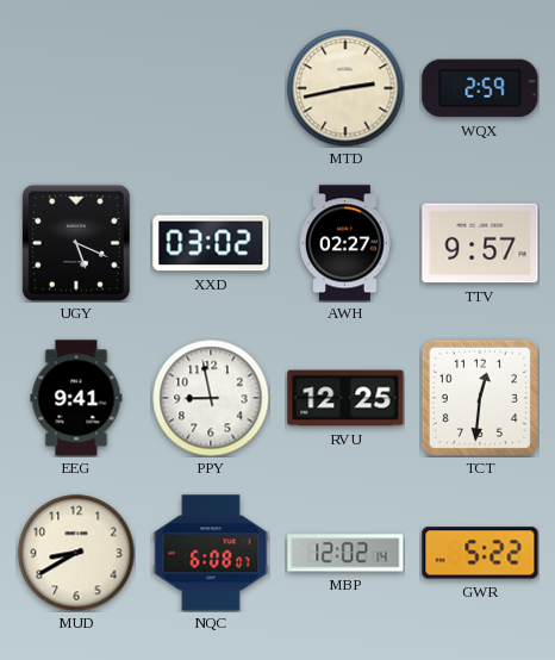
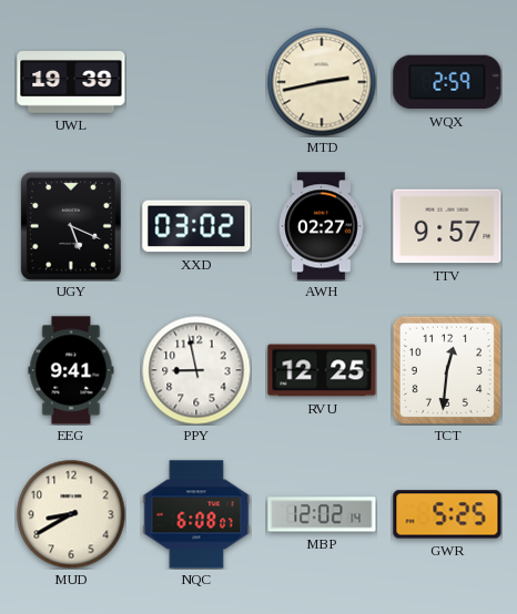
UWL: none -> 19:39 (71, 83)
GWR: 5:22 -> 5:25 (447, 514)
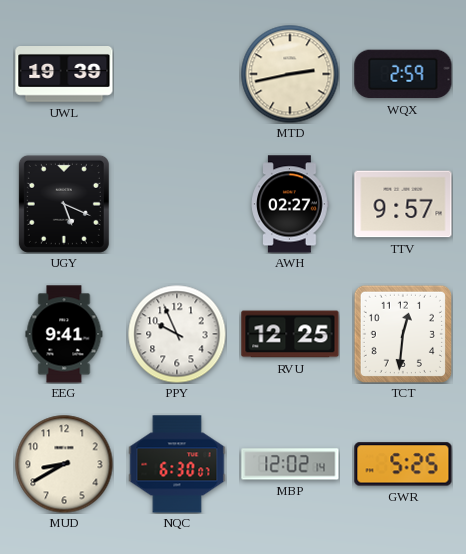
XXD: 03:02 -> none (196, 226)
PPY: 8:58 -> 9:56 (177, 334)
NQC: 6:08 -> 6:30 (177, 464)
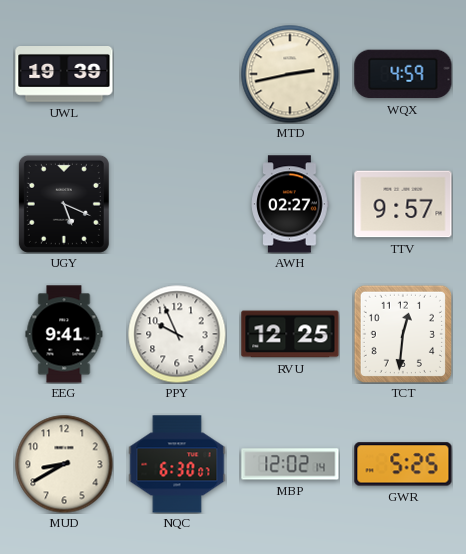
WQX: 2:59 -> 4:59 (403, 74)
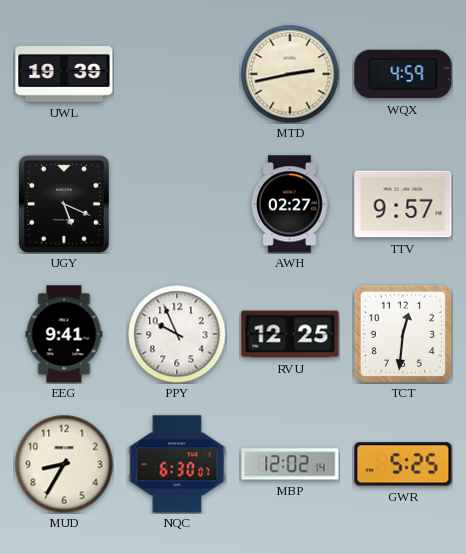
MUD: 8:40 -> 8:35 (64, 464)
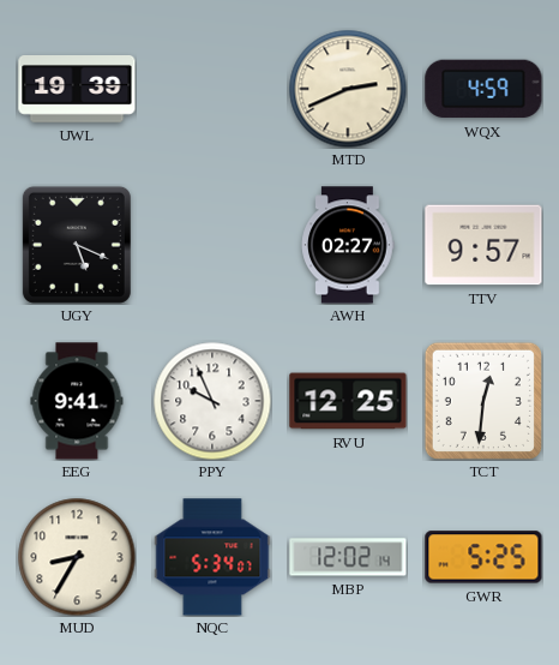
MTD: 2:43 -> 2:41 (348, 89)
NQC: 6:30 -> 5:34 (212, 557)
